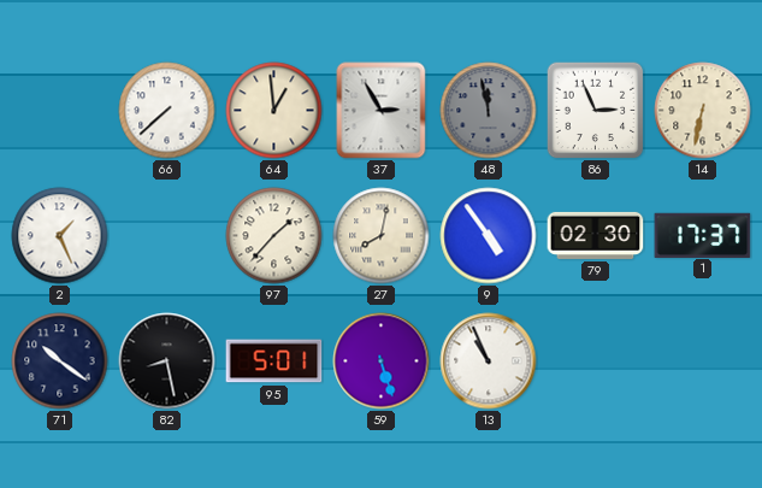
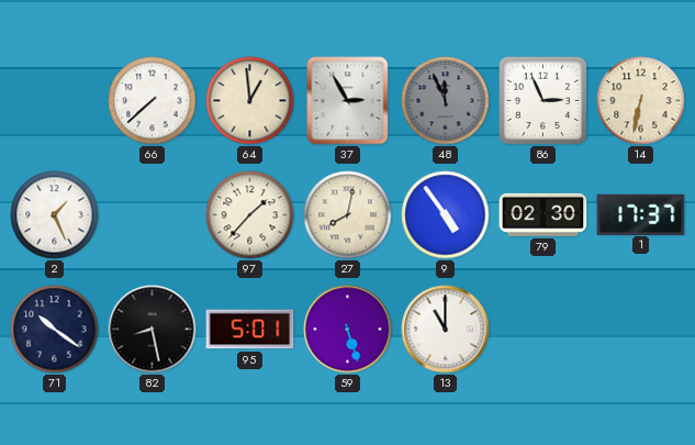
48: 11:58 -> 11:56 (446, 101)
13: 10:56 -> 11:00 (446, 330)
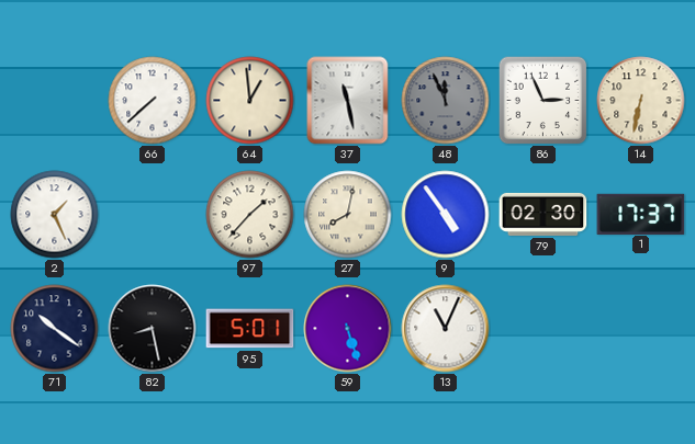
37: 2:55 -> 11:28 (348, 101)
13: 11:00 -> 11:04 (446, 329)
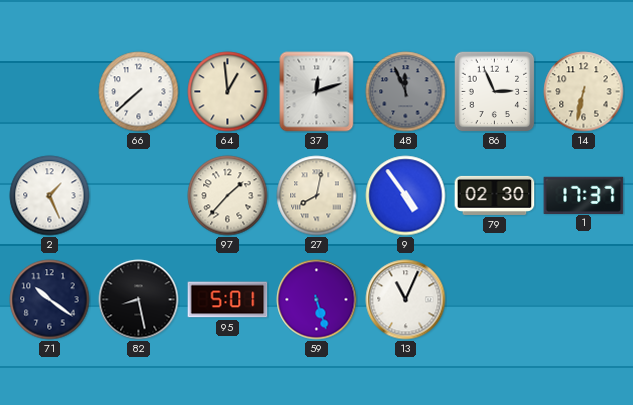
37: 11:28 -> 12:12 (317, 92)
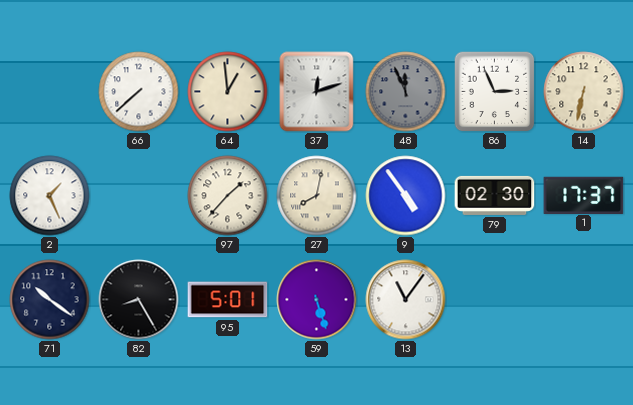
82: 8:28 -> 8:25 (139, 300)
13: 11:04 -> 11:06 (406, 300)
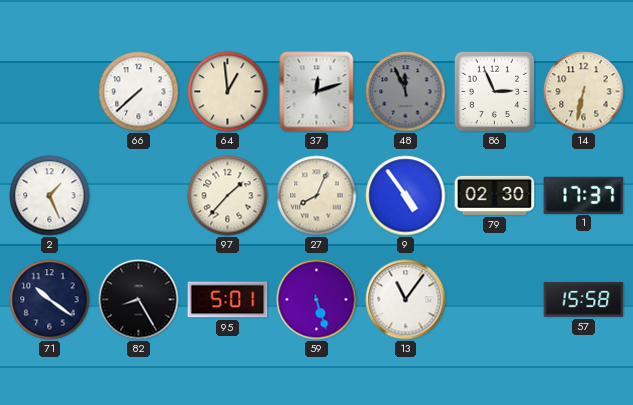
27: 8:02 -> 8:04 (317, 196)
57: none -> 15:58 (584, 300)
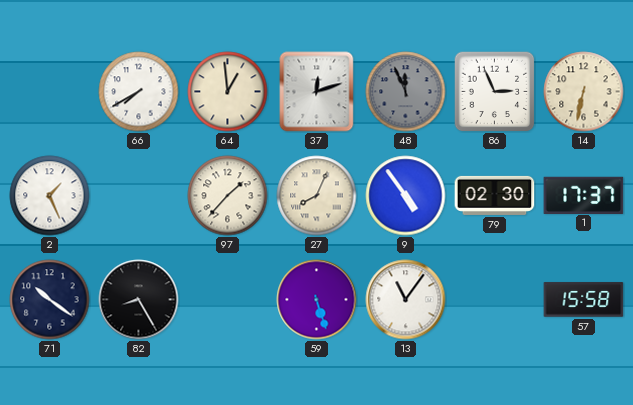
66: 7:38 -> 7:40 (139, 92)
95: 5:01 -> none (228, 300)
